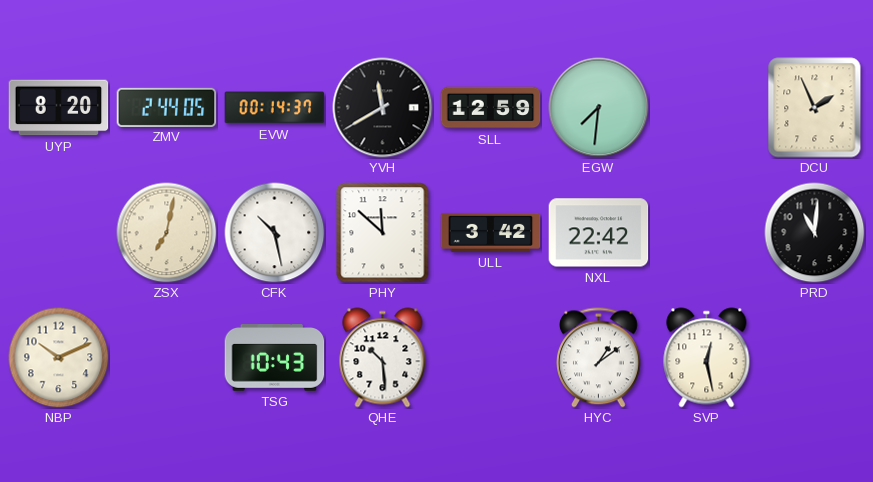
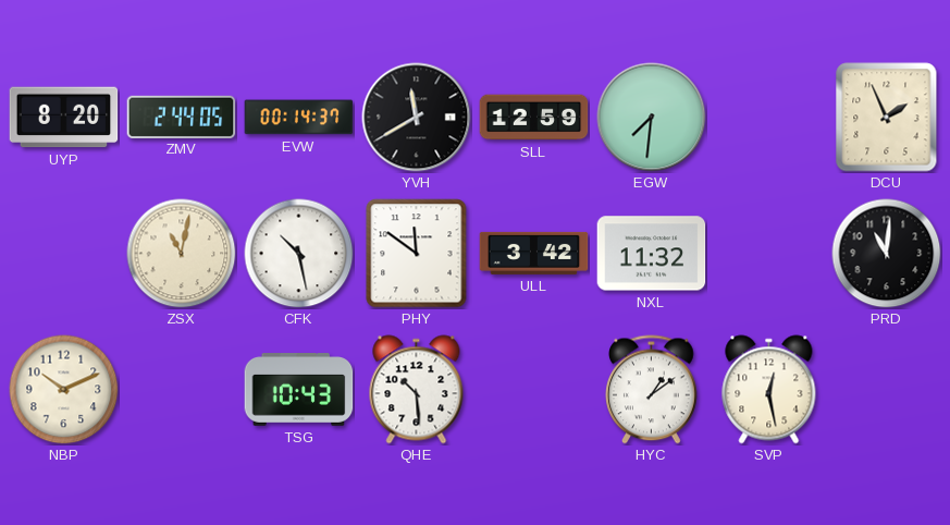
ZSX: 7:02 -> 11:02 (182, 254)
PHY: 11:52 -> 11:51 (417, 254)
NXL: 22:42 -> 11:32 (652, 254)
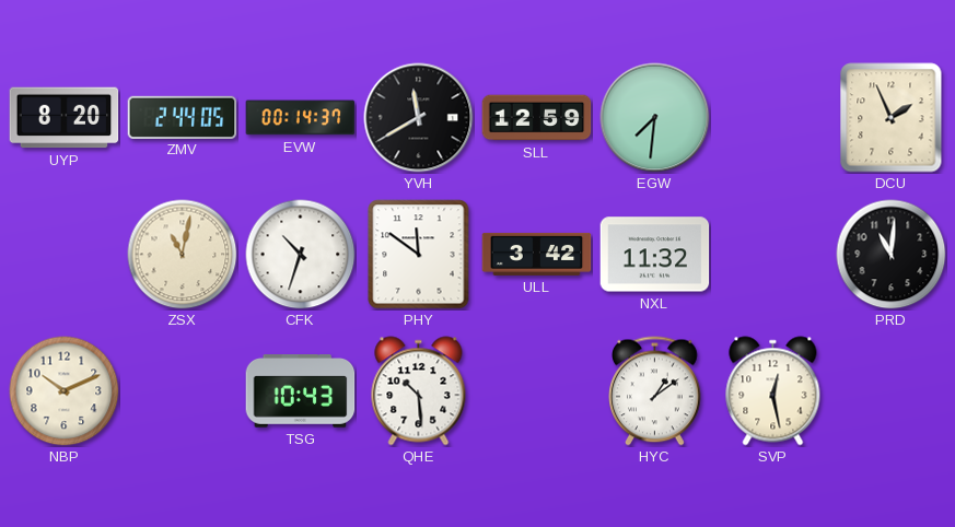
CFK: 10:28 -> 10:33 (301, 255)
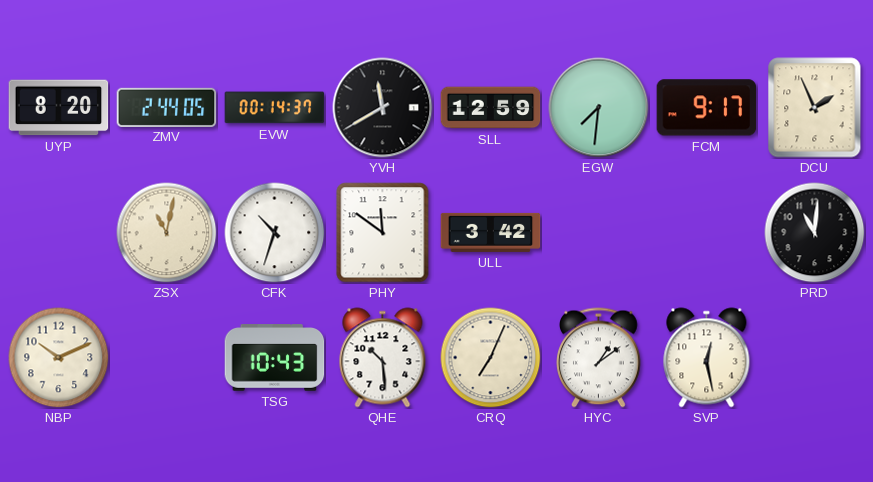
FCM: none -> 9:17 (707, 108)
NXL: 11:32 -> none (655, 255)
CRQ: none -> 7:04 (491, 358)
